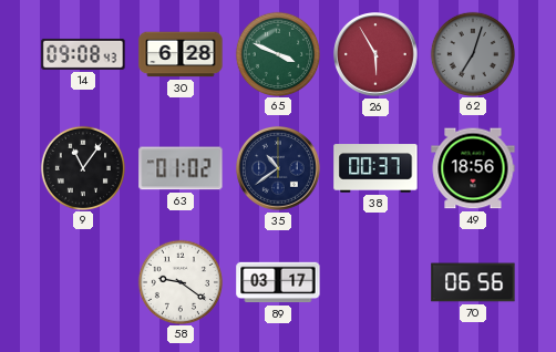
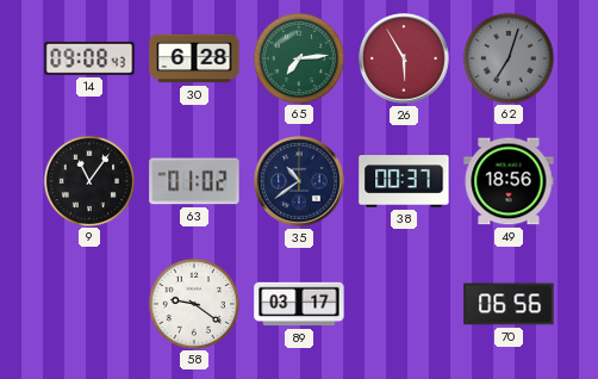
65: 3:49 -> 7:14 (298, 57)
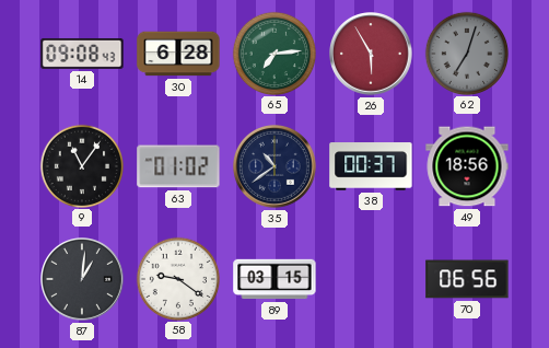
87: none -> 1:01 (83, 280)
89: 03:17 -> 03:15 (274, 279)
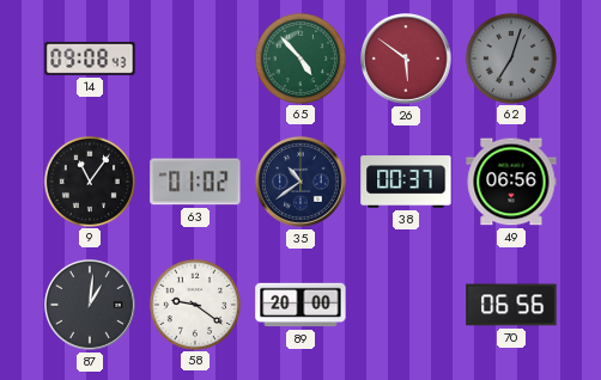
30: 6:28 -> none (178, 54)
65: 7:14 -> 4:53 (299, 57)
26: 5:55 -> 5:51 (407, 60)
49: 18:56 -> 06:56 (511, 182)
89: 03:15 -> 20:00 (300, 305)
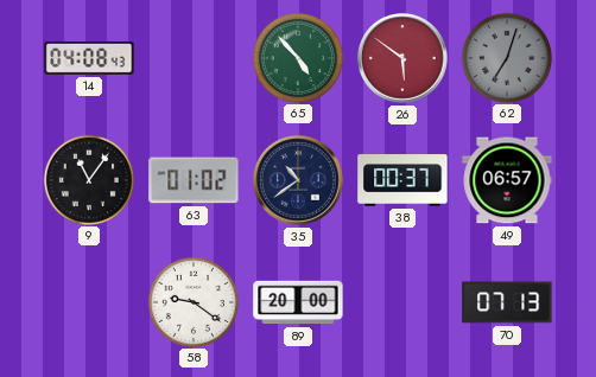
14: 09:08 -> 04:08 (89, 58)
49: 06:56 -> 06:57 (507, 180)
87: 1:01 -> none (91, 306)
70: 06:56 -> 07:13 (507, 302)
